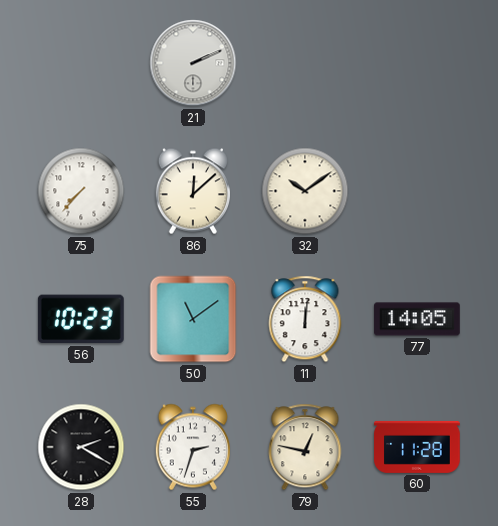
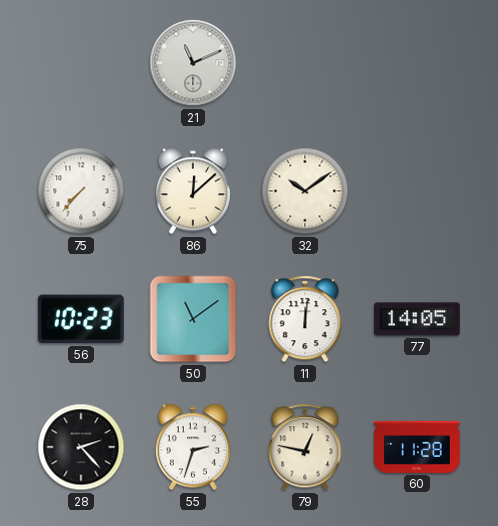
21: 2:11 -> 11:11 (193, 63)
28: 2:20 -> 2:23 (81, 447)
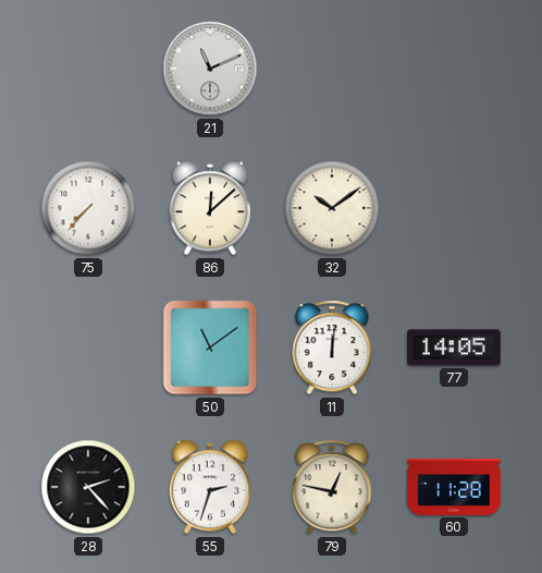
56: 10:23 -> none (81, 319)
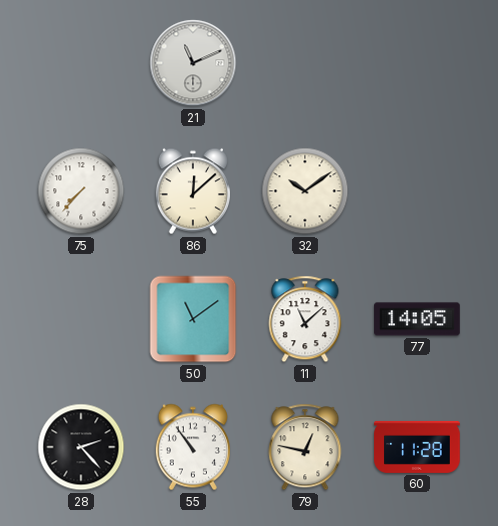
11: 12:01 -> 11:08 (305, 319)
55: 2:33 -> 10:54 (192, 447)
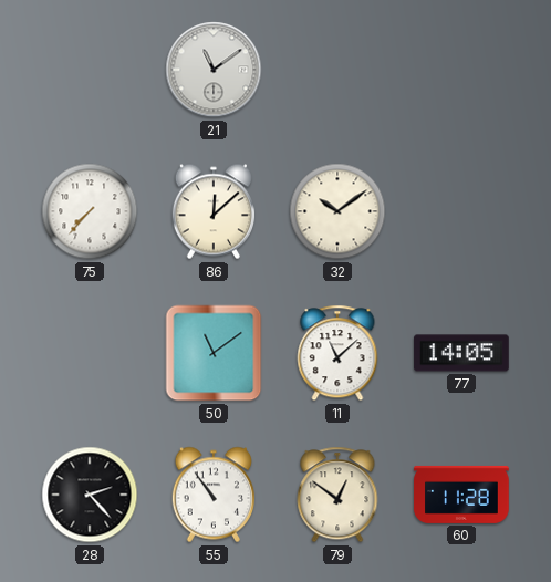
21: 11:11 -> 11:09 (214, 70)
79: 12:47 -> 12:51 (337, 495)
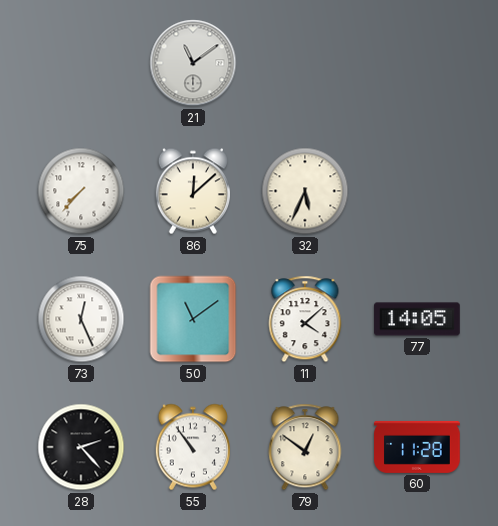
32: 10:09 -> 5:34 (305, 191)
73: none -> 12:26 (81, 319)
11: 11:08 -> 4:08 (305, 319)
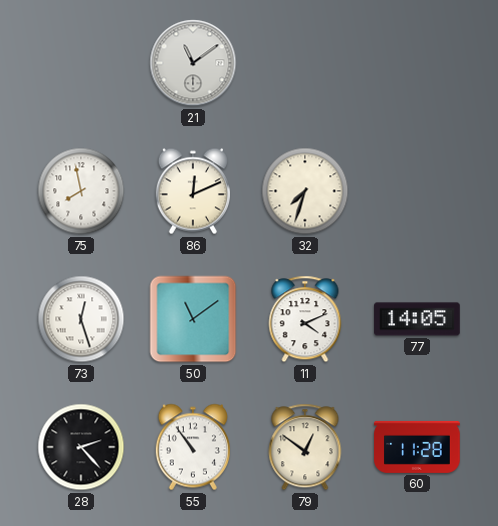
75: 7:37 -> 7:58 (81, 191)
86: 12:08 -> 12:11 (192, 191)
32: 5:34 -> 7:33 (305, 191)
73: 12:26 -> 12:27 (81, 319)
11: 4:08 -> 4:11 (305, 319)
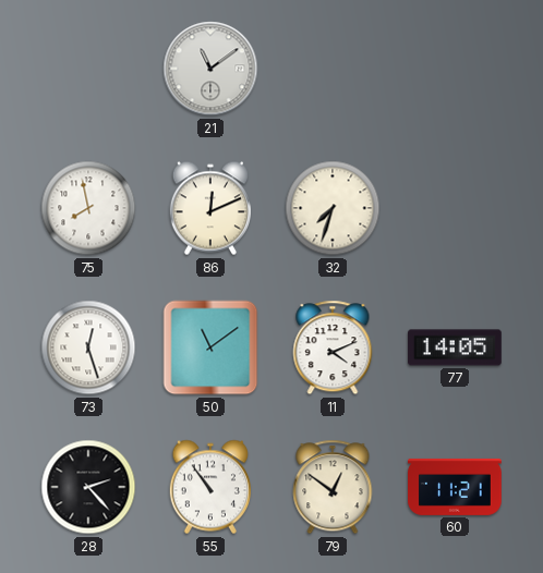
60: 11:28 -> 11:21 (455, 487)
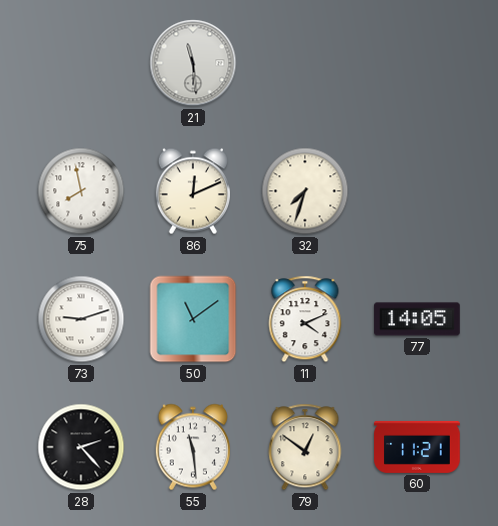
21: 11:09 -> 11:29 (193, 63)
73: 12:27 -> 9:12 (81, 319)
55: 10:54 -> 11:29 (192, 447)
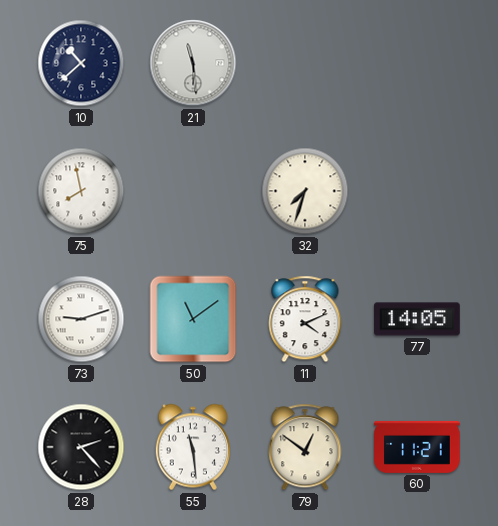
10: none -> 10:38 (81, 63)
86: 12:11 -> none (192, 191)
